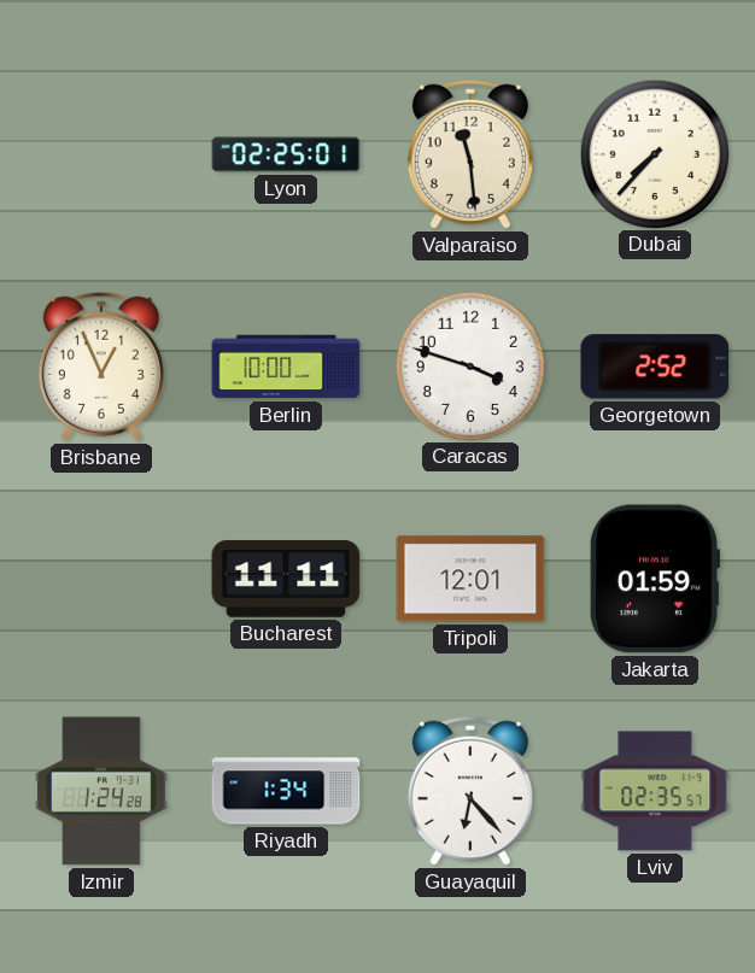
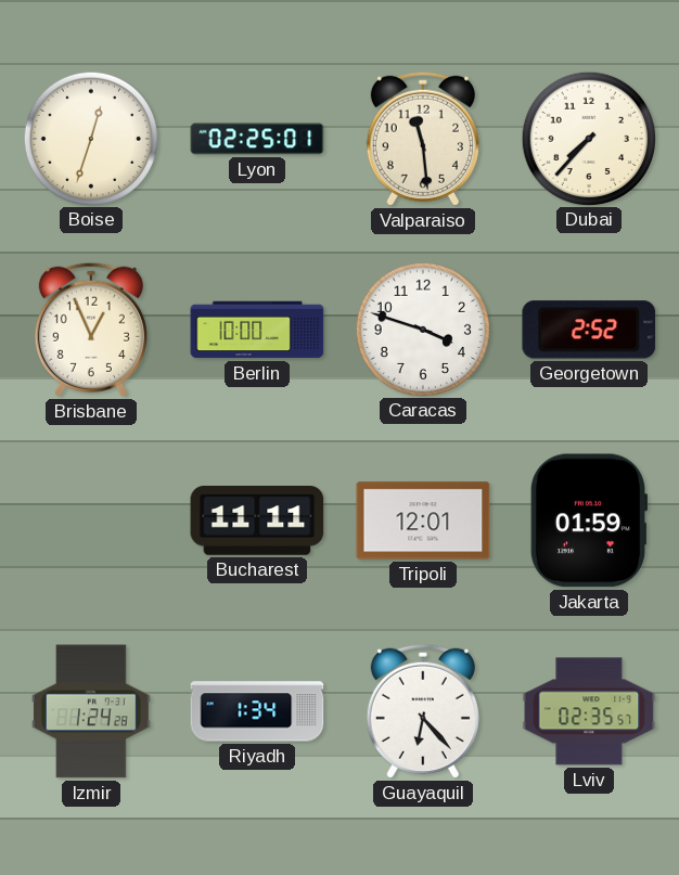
Boise: none -> 12:33 (90, 138)
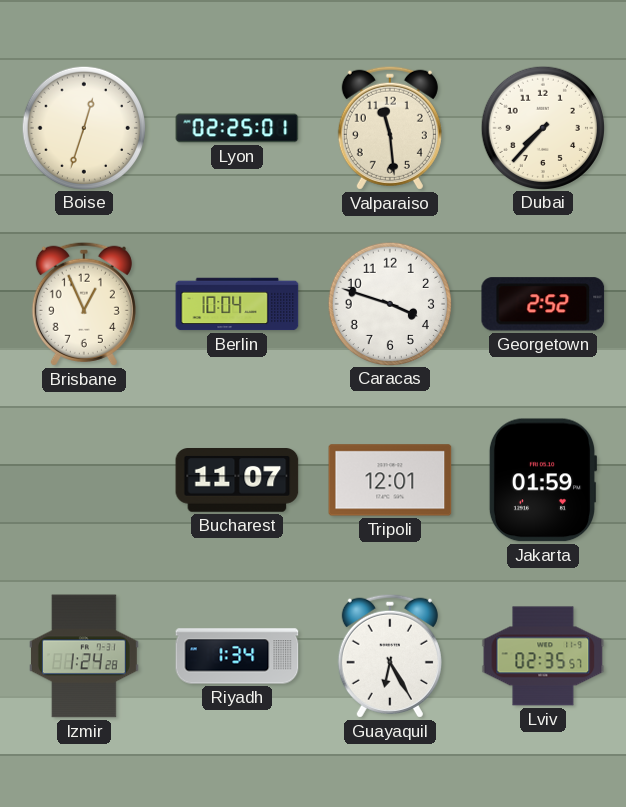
Berlin: 10:00 -> 10:04 (237, 304)
Bucharest: 11:11 -> 11:07 (237, 481)
Guayaquil: 6:23 -> 6:25 (390, 656)
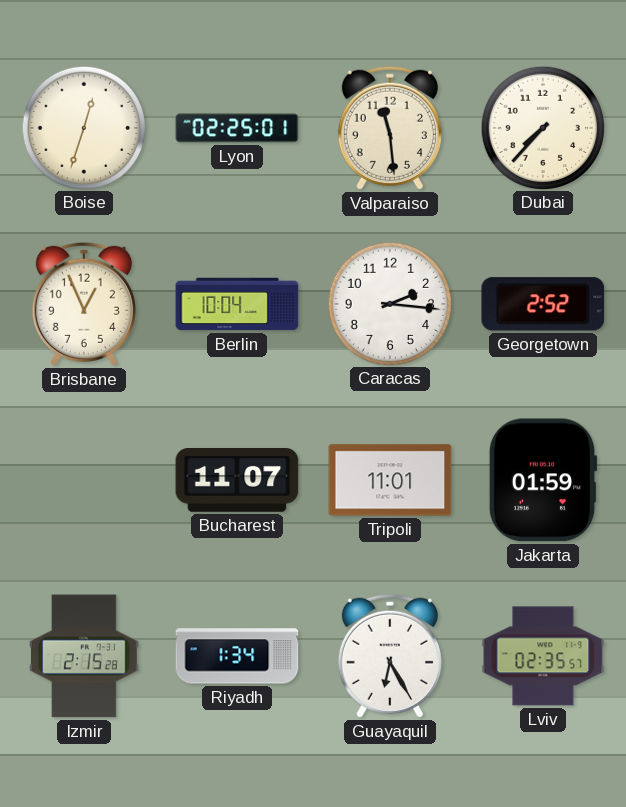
Caracas: 3:48 -> 2:16 (389, 303)
Tripoli: 12:01 -> 11:01 (390, 480)
Izmir: 1:24 -> 2:15 (84, 656)
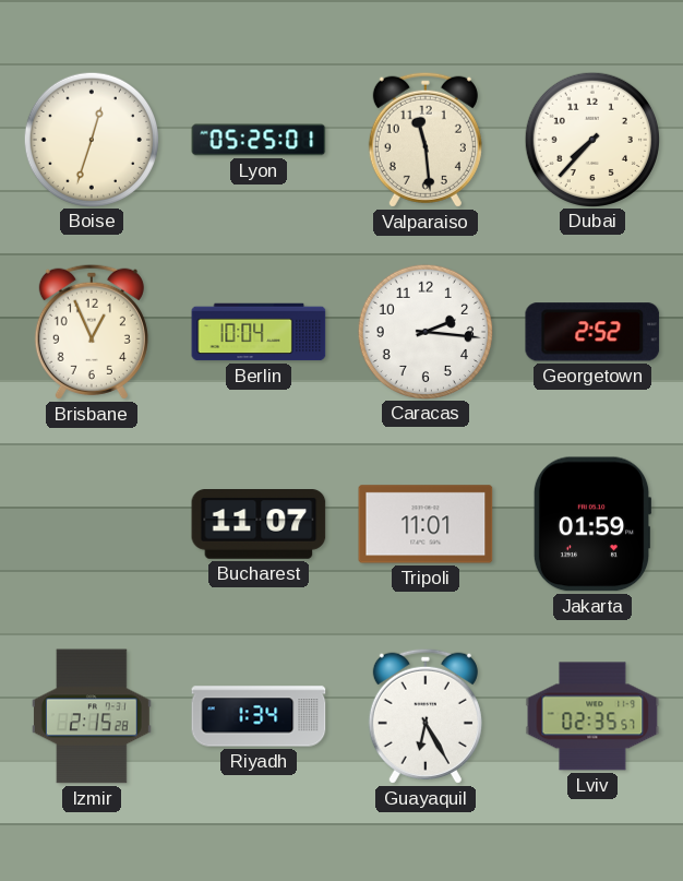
Lyon: 02:25 -> 05:25 (259, 140)
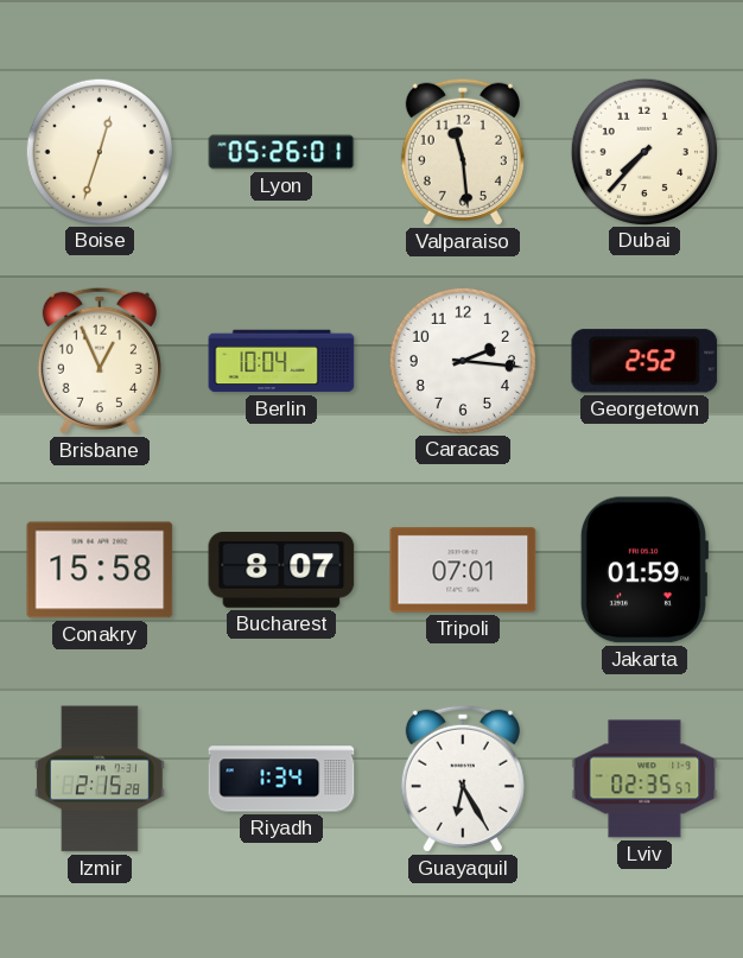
Lyon: 05:25 -> 05:26 (281, 152)
Conakry: none -> 15:58 (100, 570)
Bucharest: 11:07 -> 8:07 (281, 571)
Tripoli: 11:01 -> 07:01 (463, 570)
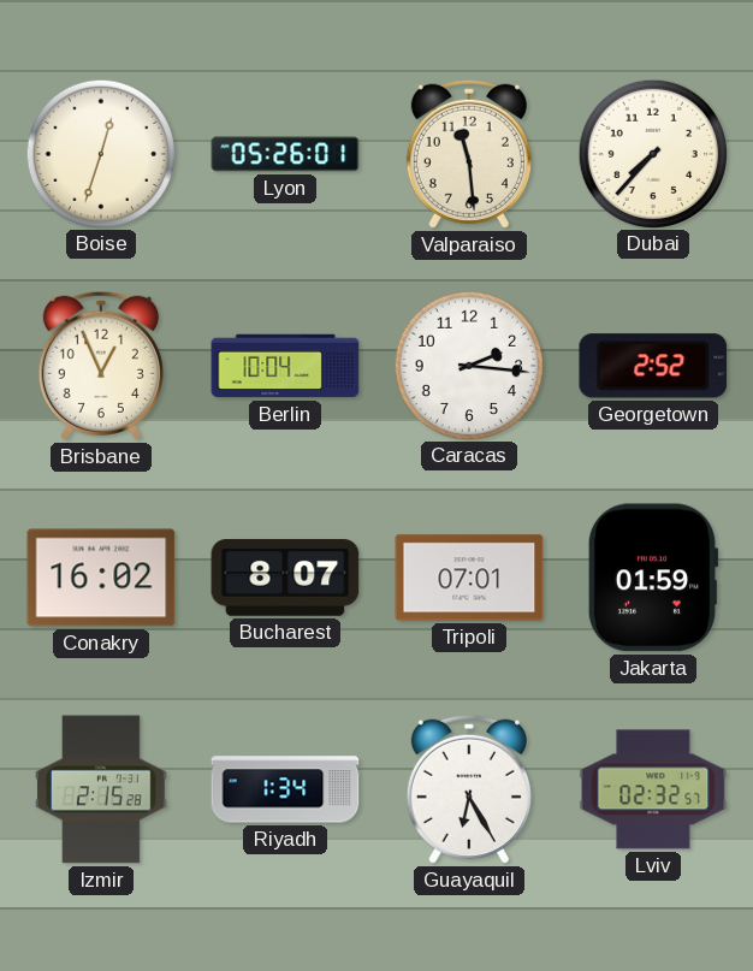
Conakry: 15:58 -> 16:02 (101, 578)
Lviv: 02:35 -> 02:32 (653, 789)
